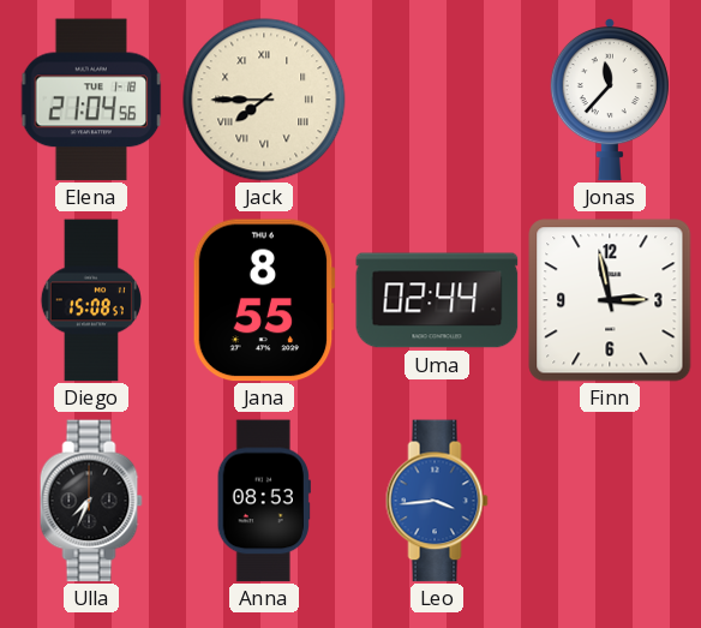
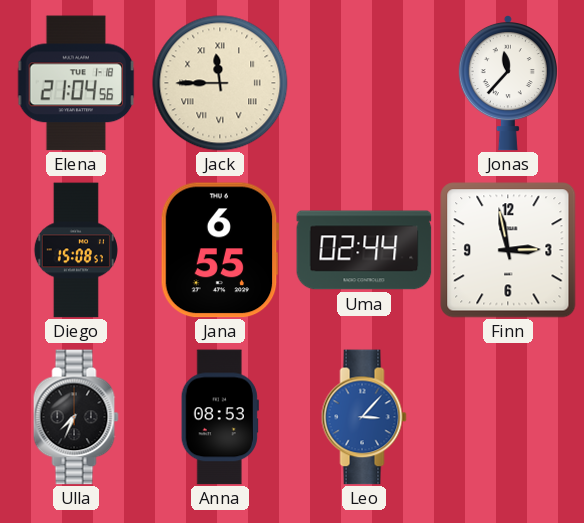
Jack: 7:45 -> 11:45 (220, 83)
Jana: 8:55 -> 6:55 (220, 250)
Leo: 3:44 -> 3:07 (364, 417)
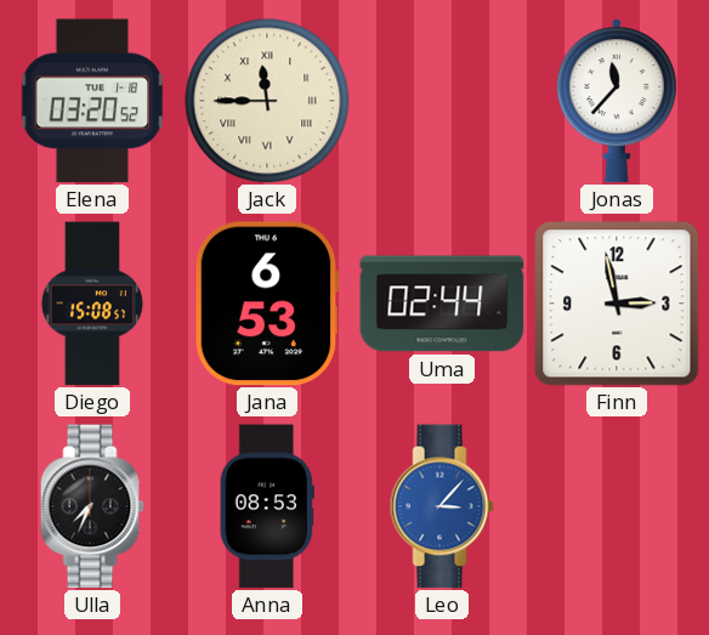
Elena: 21:04 -> 03:20 (92, 101)
Jana: 6:55 -> 6:53 (267, 304)
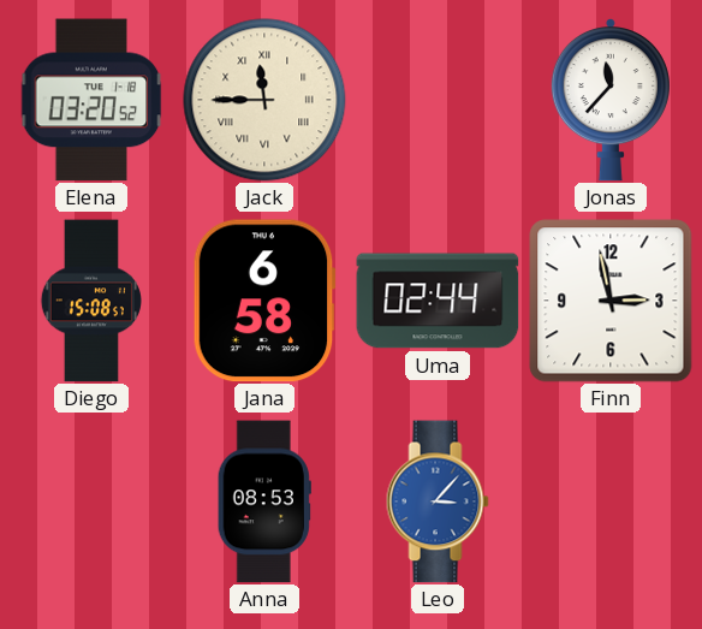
Jana: 6:53 -> 6:58 (264, 301)
Ulla: 7:34 -> none (92, 506)
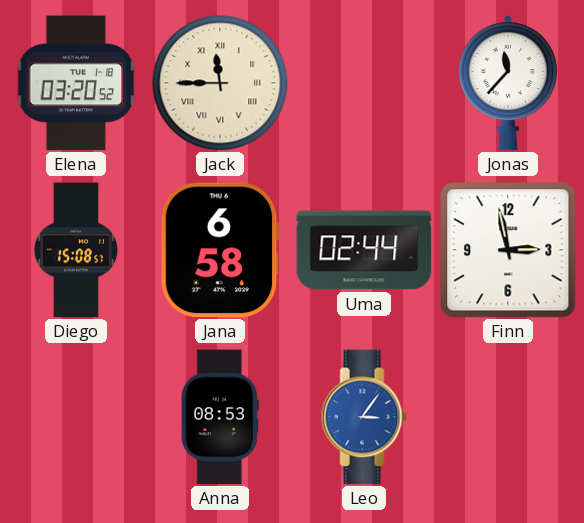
Leo: 3:07 -> 3:06 (364, 417)
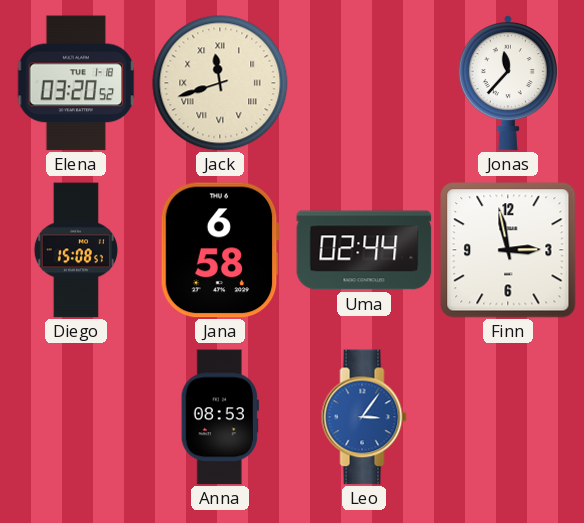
Jack: 11:45 -> 11:42 (220, 83)
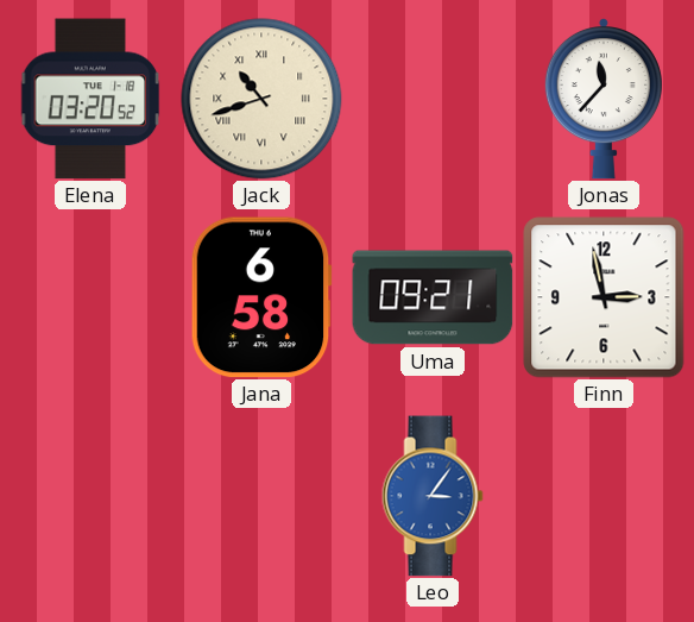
Jack: 11:42 -> 10:42 (261, 99)
Diego: 15:08 -> none (76, 250)
Uma: 02:44 -> 09:21 (433, 297)
Anna: 08:53 -> none (220, 417)
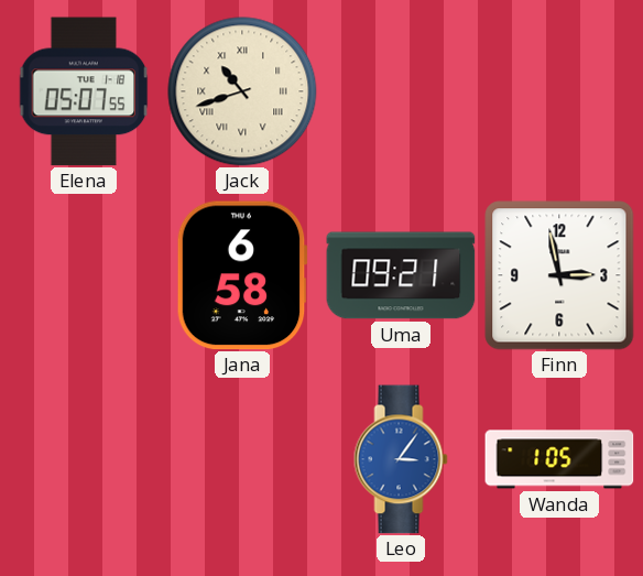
Elena: 03:20 -> 05:07 (84, 91)
Jonas: 11:37 -> none (604, 100)
Wanda: none -> 1:05 (559, 459)
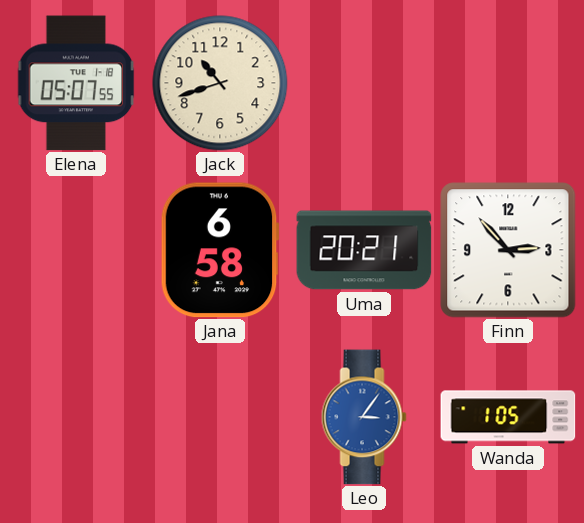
Jack numerals: Roman -> Arabic (220, 83)
Uma: 09:21 -> 20:21 (364, 250)
Finn: 2:58 -> 2:53 (508, 250)
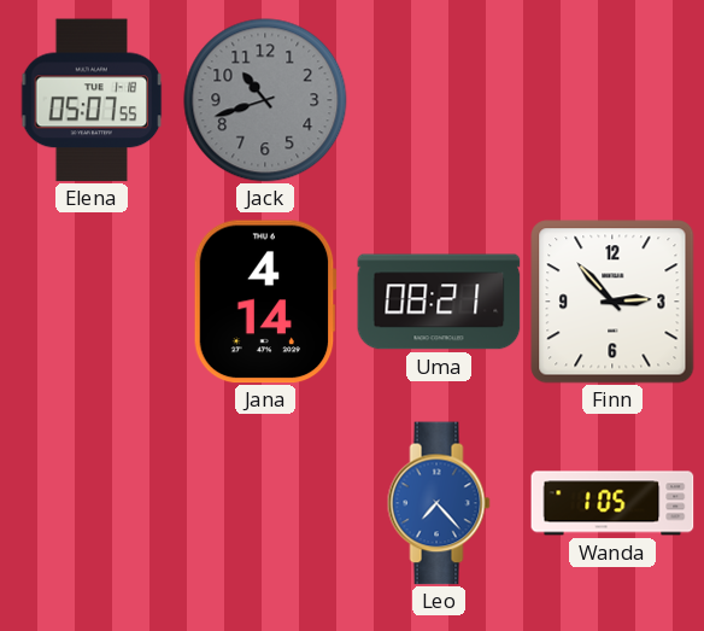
Jack dial: cream -> grey (265, 100)
Jana: 6:58 -> 4:14 (265, 302)
Uma: 20:21 -> 08:21 (439, 302)
Leo: 3:06 -> 7:23 (439, 503)
